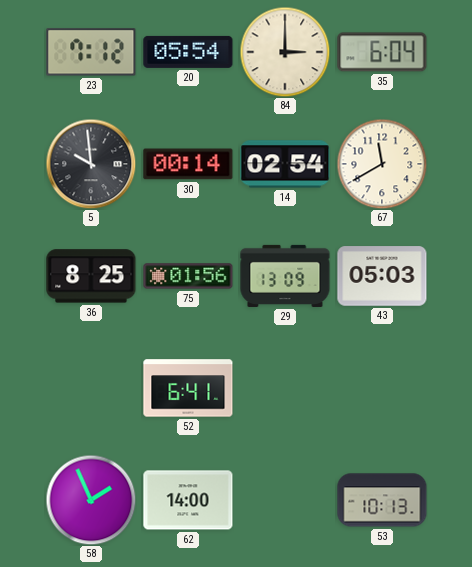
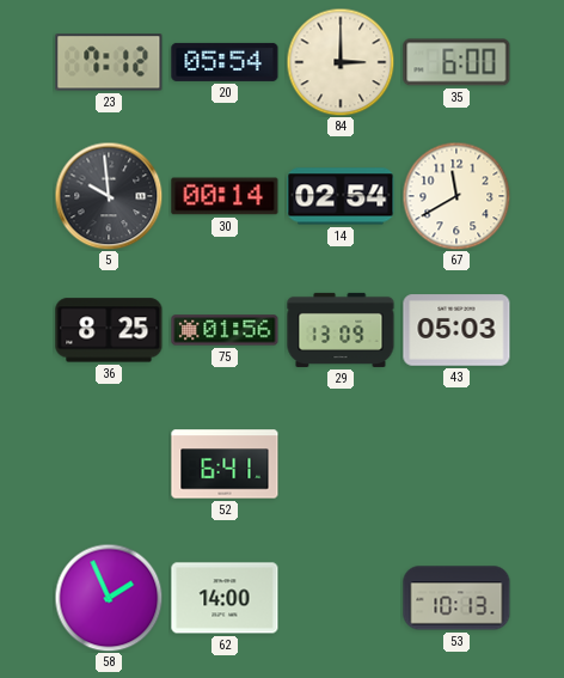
35: 6:04 -> 6:00 (456, 62)
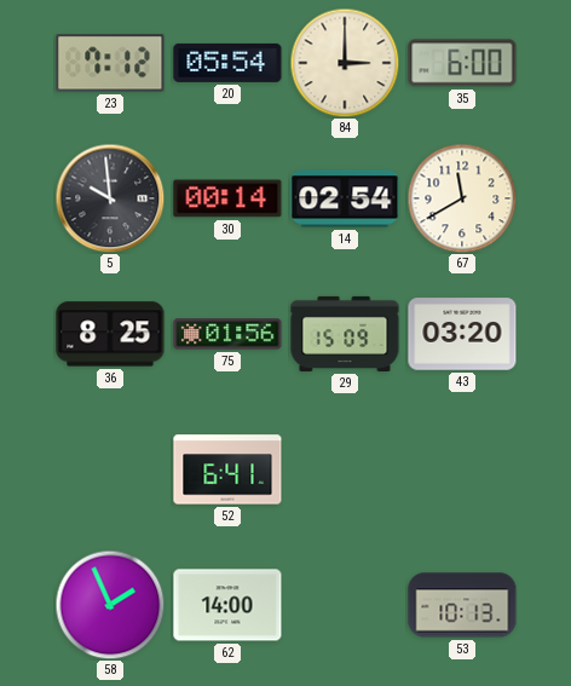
29: 13:09 -> 15:09 (345, 334)
43: 05:03 -> 03:20 (462, 334)
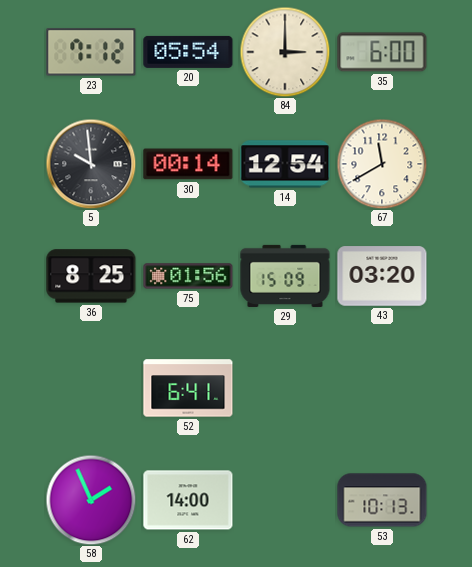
14: 02:54 -> 12:54 (285, 164)
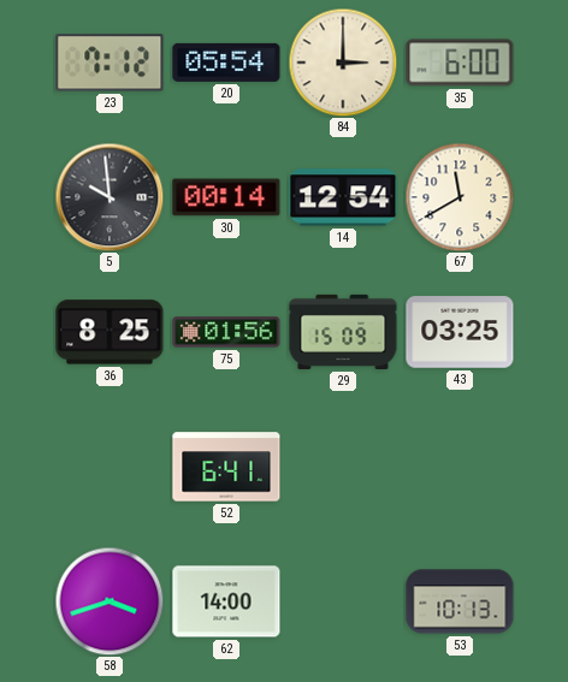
43: 03:20 -> 03:25 (460, 332)
58: 1:56 -> 3:42 (110, 601)
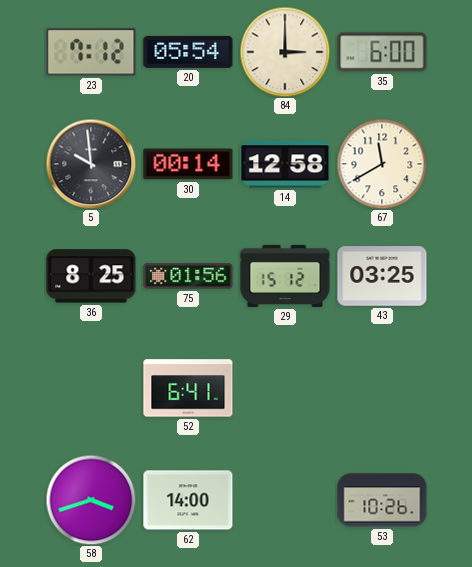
14: 12:54 -> 12:58 (285, 164)
29: 15:09 -> 15:12 (285, 276)
53: 10:13 -> 10:26 (382, 500)
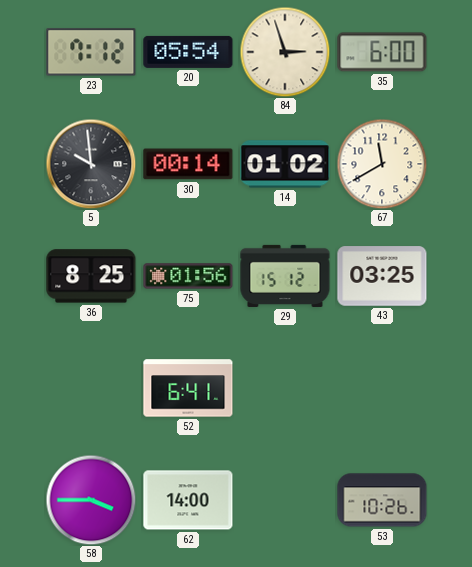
84: 3:00 -> 2:57 (285, 52)
14: 12:58 -> 01:02 (285, 164)
58: 3:42 -> 3:45 (91, 500)
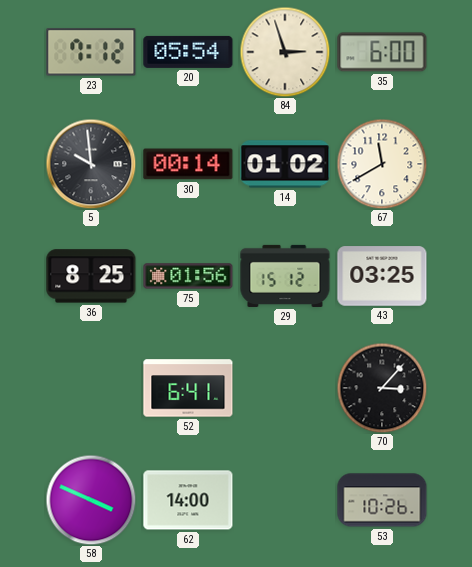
70: none -> 3:07 (382, 388)
58: 3:45 -> 3:49 (91, 500)
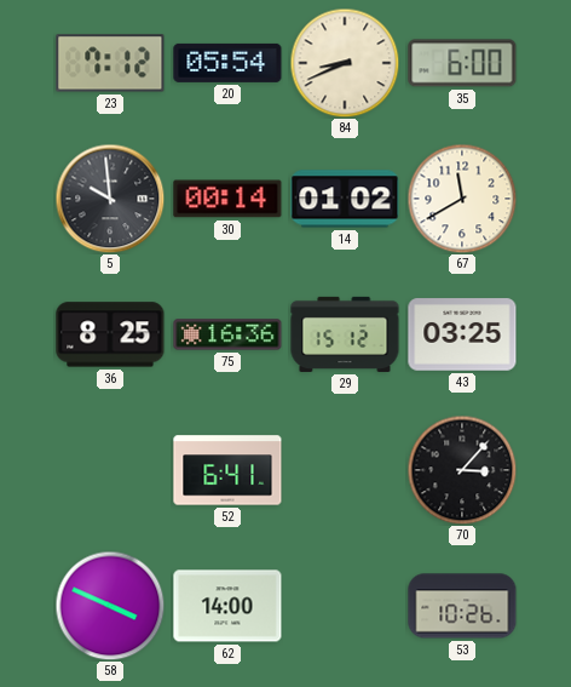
84: 2:57 -> 8:41 (345, 63)
75: 01:56 -> 16:36 (227, 334)
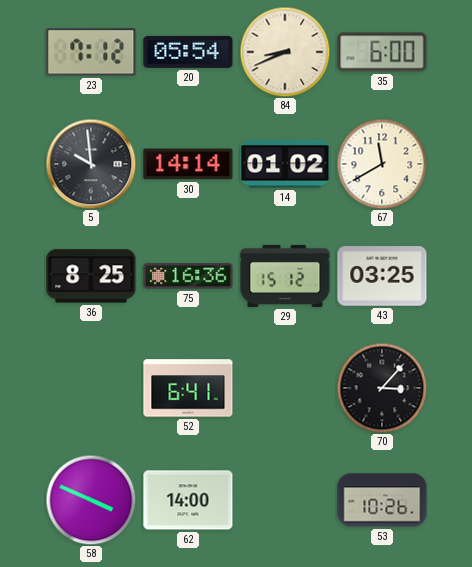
30: 00:14 -> 14:14 (188, 164)
